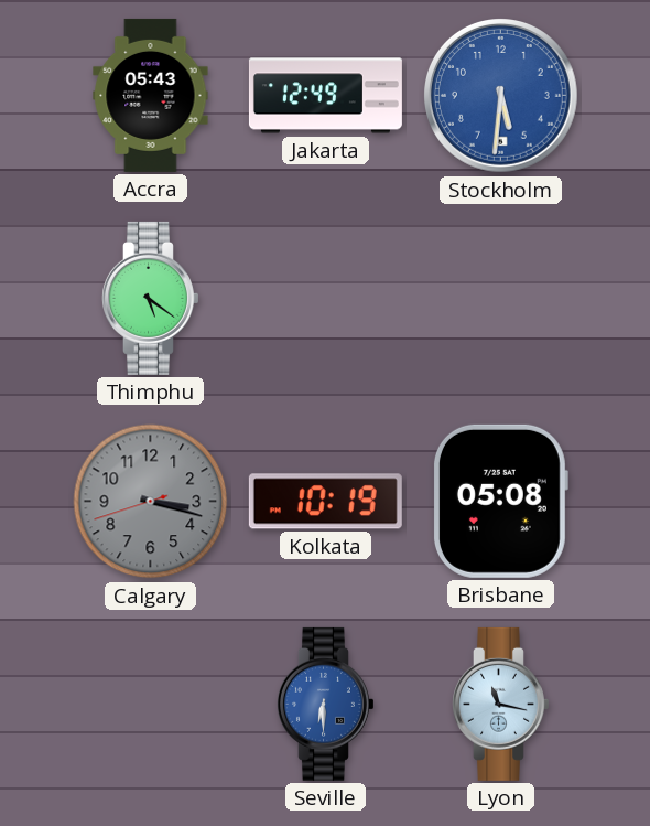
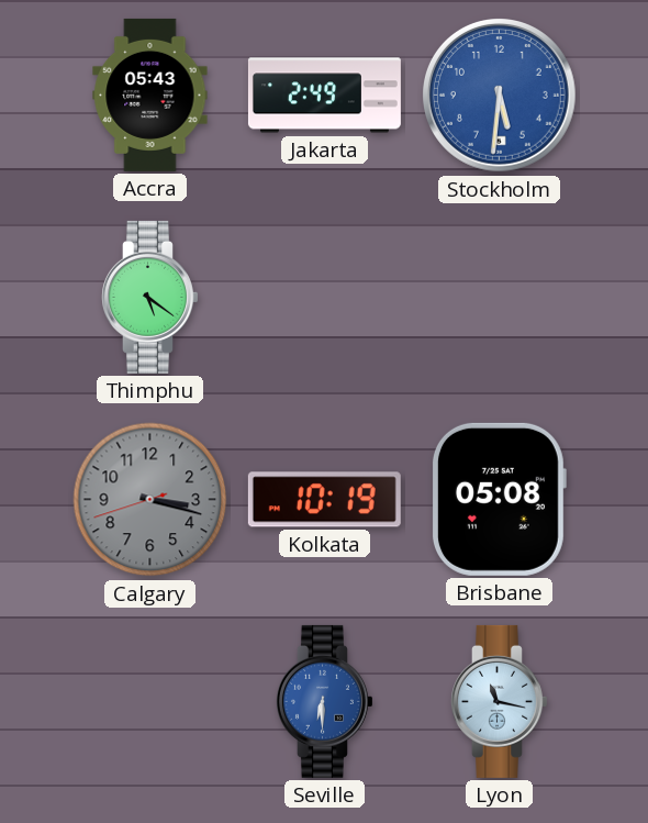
Jakarta: 12:49 -> 2:49 (324, 96)
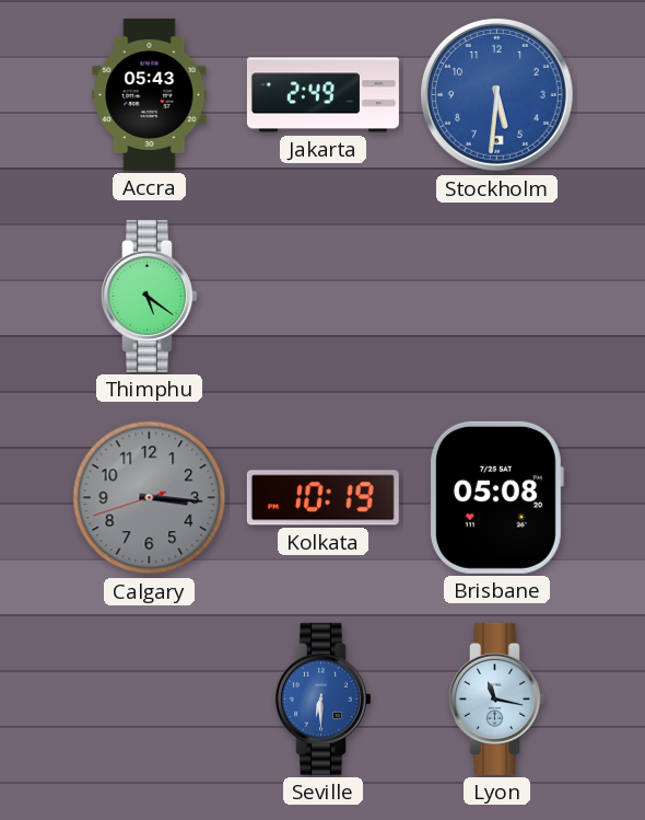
Calgary: 3:17 -> 3:15 (150, 498)
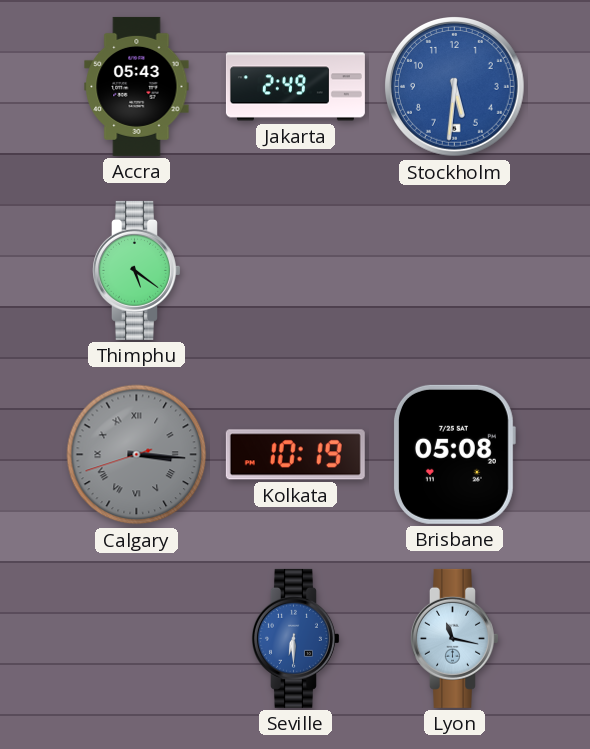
Calgary numerals: Arabic -> Roman (137, 455)
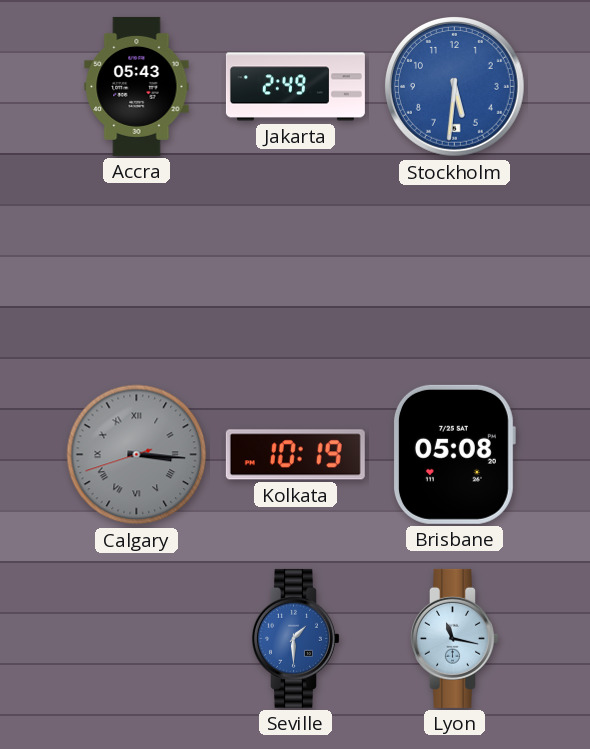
Thimphu: 5:21 -> none (137, 270)
Seville: 6:30 -> 1:30 (296, 638)
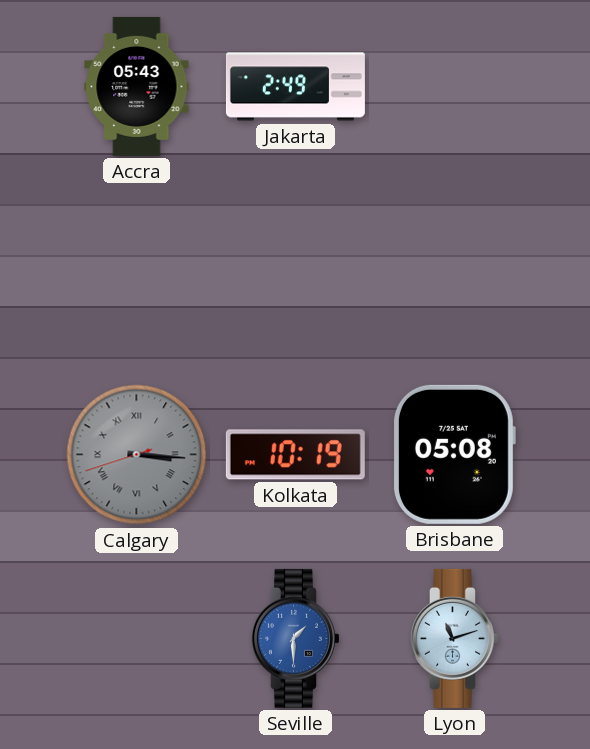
Stockholm: 5:31 -> none (455, 87)
Lyon: 11:17 -> 11:12 (455, 638)
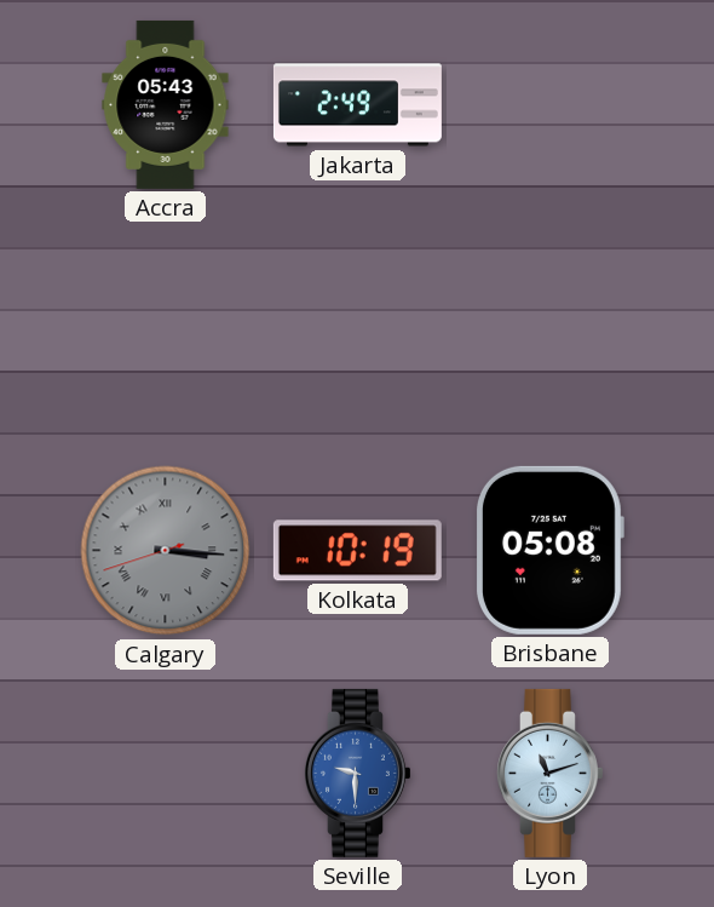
Seville: 1:30 -> 9:30 (358, 773)
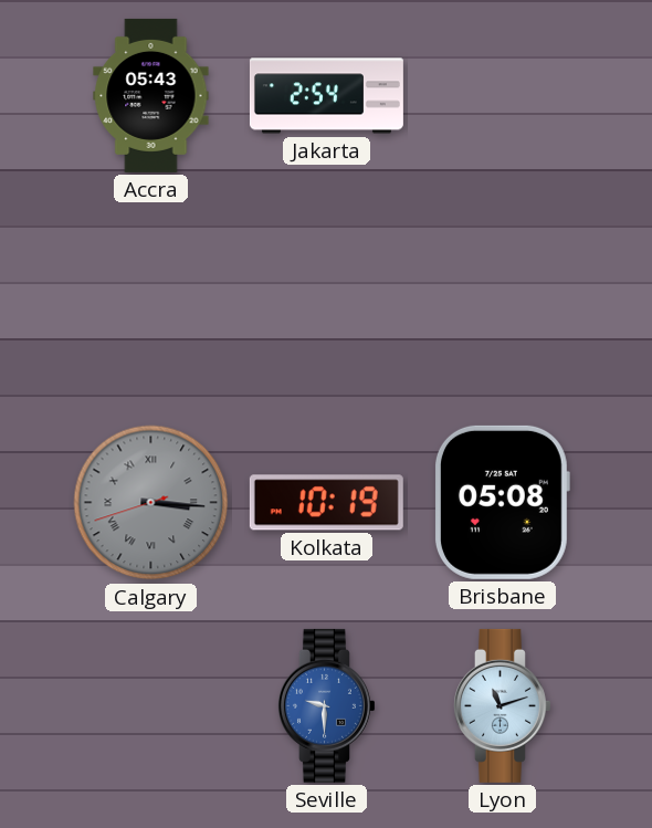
Jakarta: 2:49 -> 2:54 (326, 96)
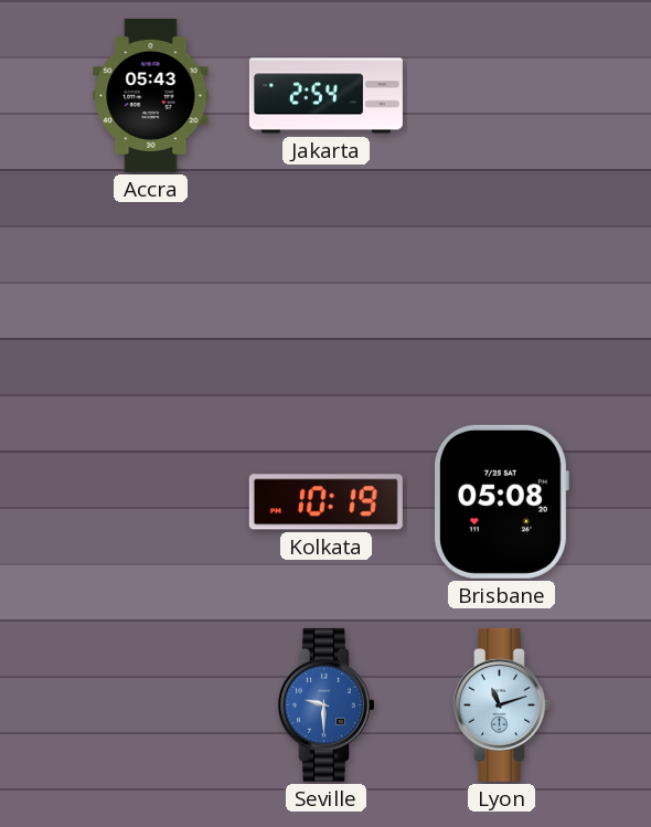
Calgary: 3:15 -> none (151, 503)
